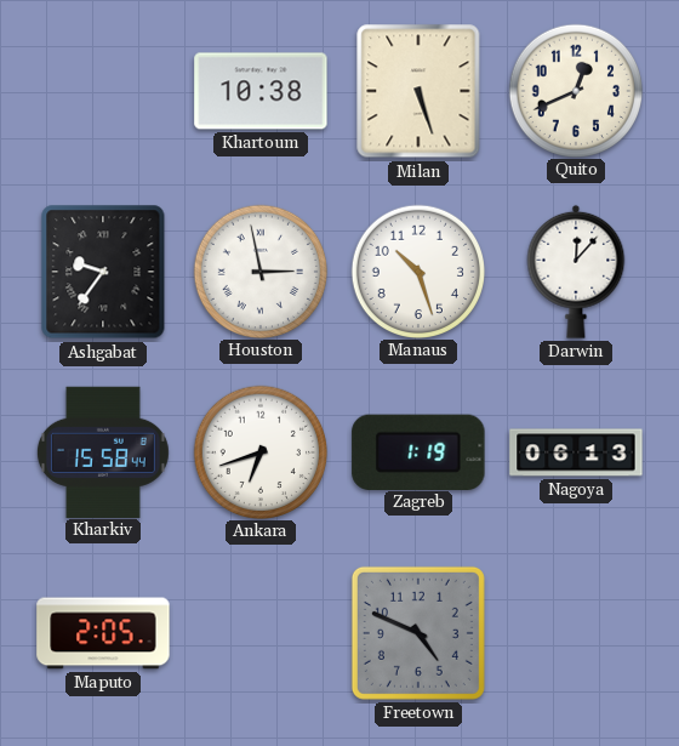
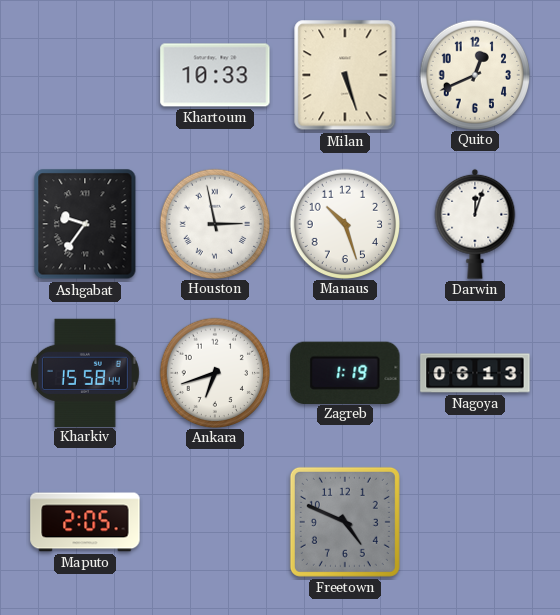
Khartoum: 10:38 -> 10:33 (215, 75)
Darwin: 12:07 -> 12:03 (475, 224)
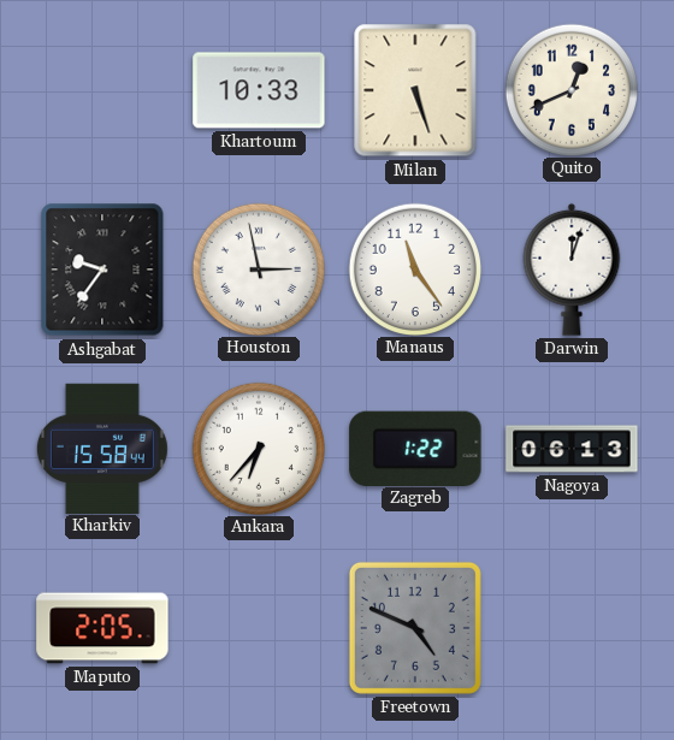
Manaus: 10:27 -> 11:24 (414, 268)
Ankara: 6:42 -> 6:37 (258, 448)
Zagreb: 1:19 -> 1:22 (415, 448)
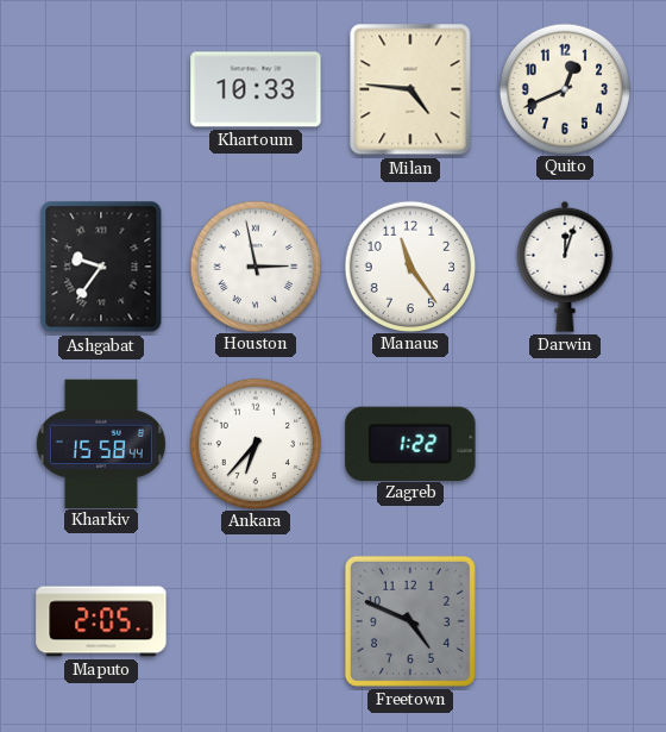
Milan: 5:27 -> 4:46 (410, 89)
Nagoya: 06:13 -> none (572, 449)
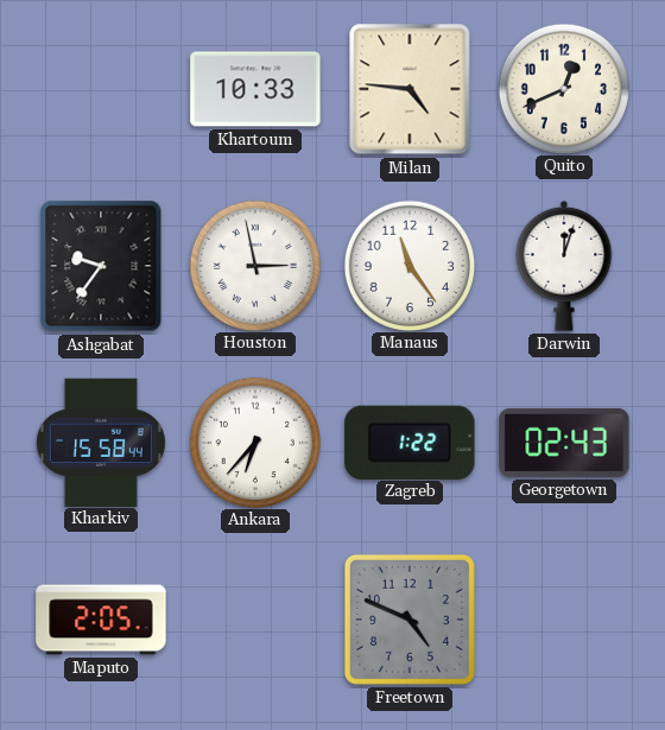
Georgetown: none -> 02:43 (564, 443)
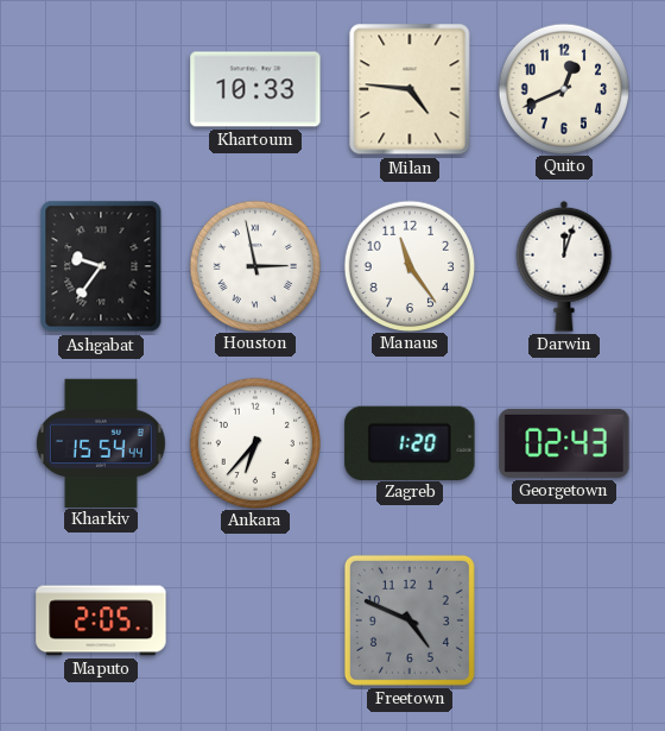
Kharkiv: 15:58 -> 15:54 (101, 442)
Zagreb: 1:22 -> 1:20 (410, 442)
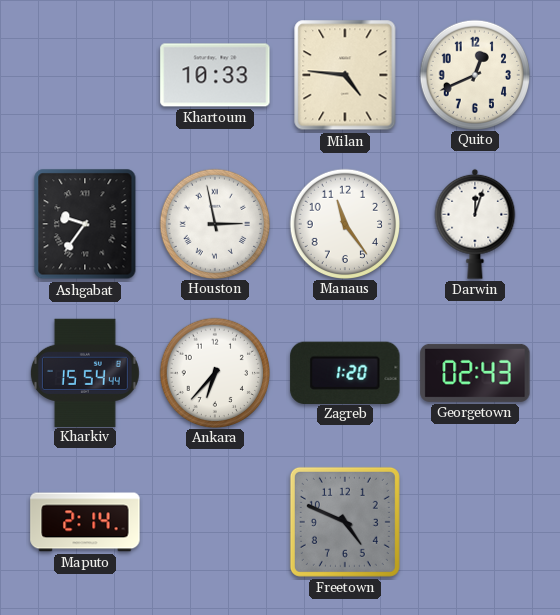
Maputo: 2:05 -> 2:14 (85, 522)
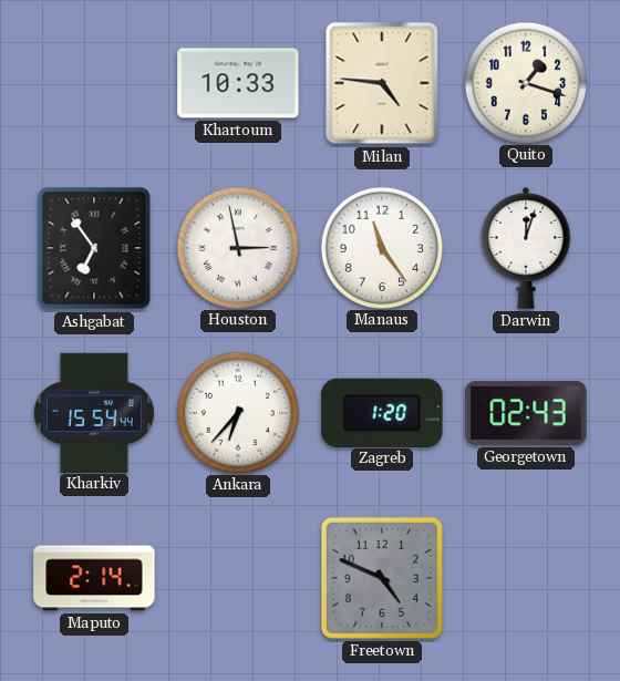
Quito: 12:41 -> 1:18 (525, 82)
Ashgabat: 9:36 -> 6:54 (94, 248)
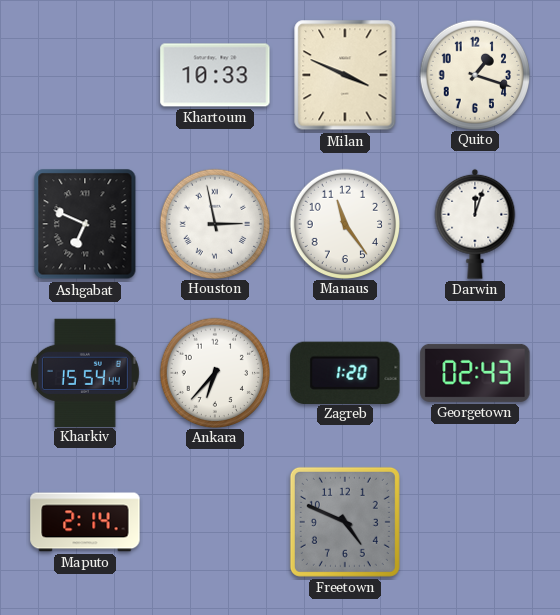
Milan: 4:46 -> 3:49 (345, 75)
Ashgabat: 6:54 -> 6:49 (85, 224)
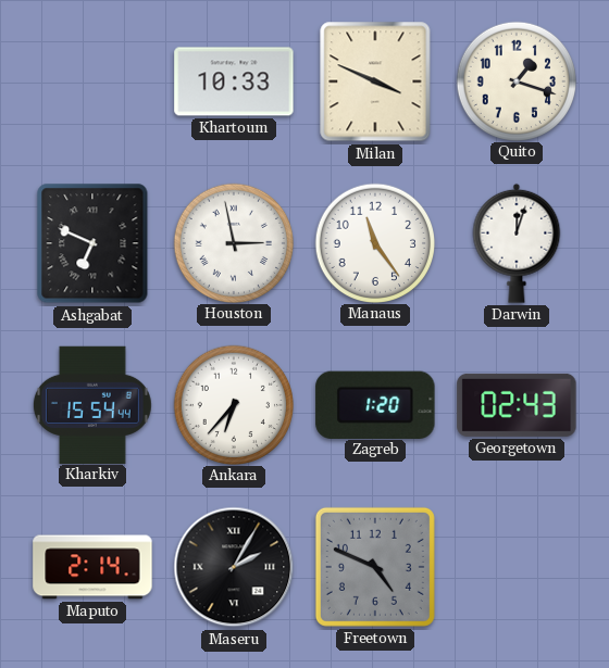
Maseru: none -> 2:05 (234, 567)
